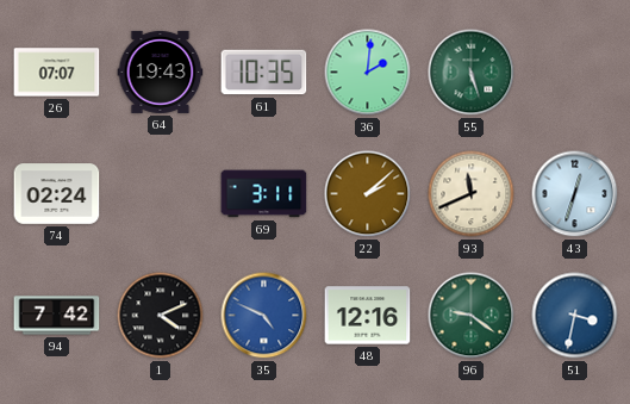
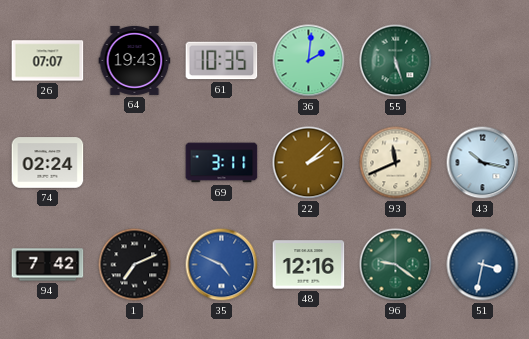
43: 12:33 -> 10:17 (483, 163)
1: 4:11 -> 7:11 (135, 265)
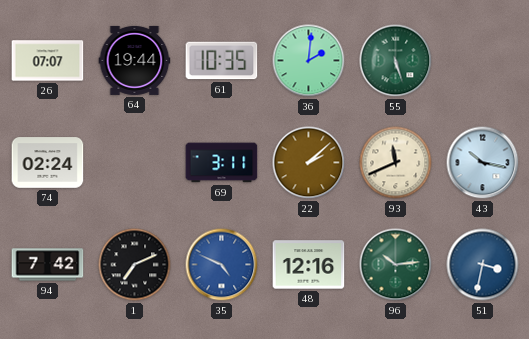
64: 19:43 -> 19:44 (135, 60)
96: 9:21 -> 10:14 (396, 265)
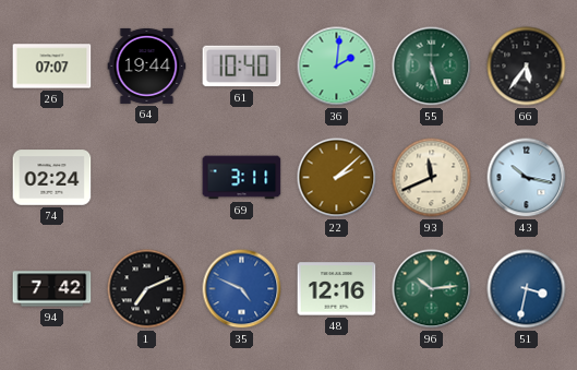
61: 10:35 -> 10:40 (242, 67)
66: none -> 5:36 (527, 67)
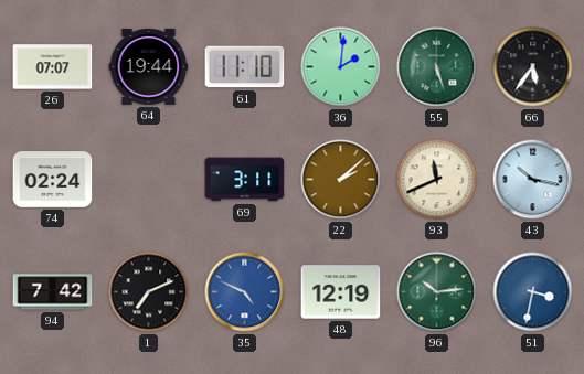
61: 10:40 -> 11:10 (245, 67)
48: 12:16 -> 12:19 (341, 292)
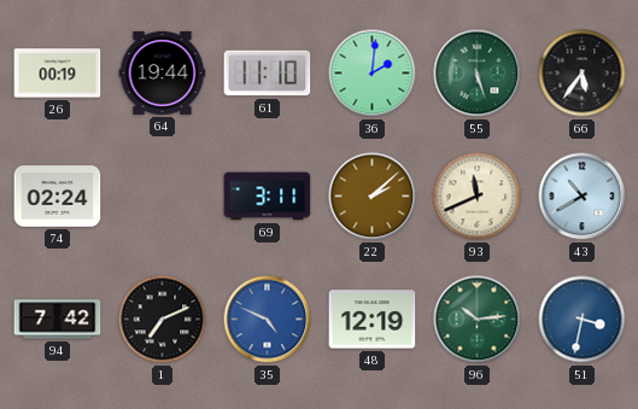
26: 07:07 -> 00:19 (58, 74)
43: 10:17 -> 10:40 (583, 197)
